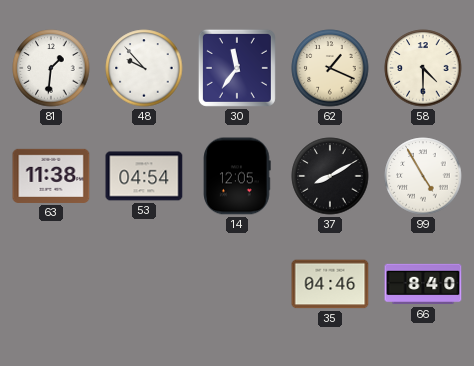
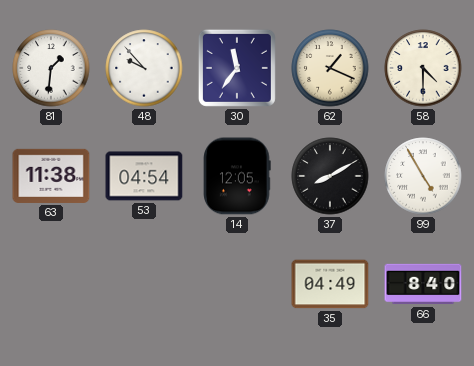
35: 04:46 -> 04:49 (330, 284)
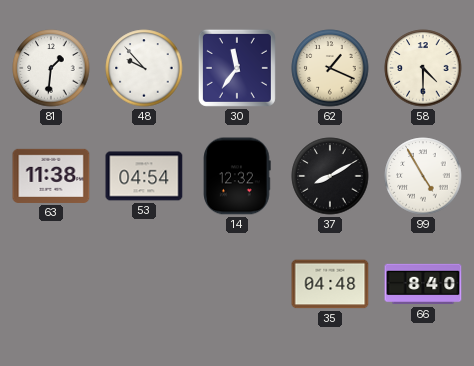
14: 12:05 -> 12:32 (237, 176)
35: 04:49 -> 04:48 (330, 284)
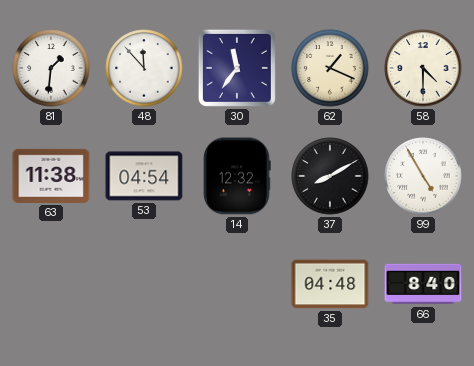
48: 9:53 -> 11:53 (144, 68)
